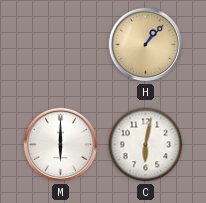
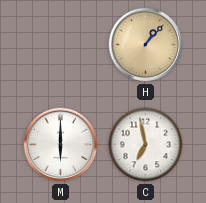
C: 6:02 -> 6:58 (146, 145)
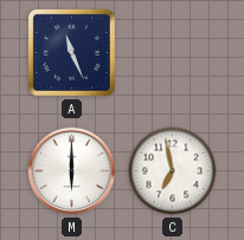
A: none -> 11:26 (71, 52)
H: 1:07 -> none (146, 45)
